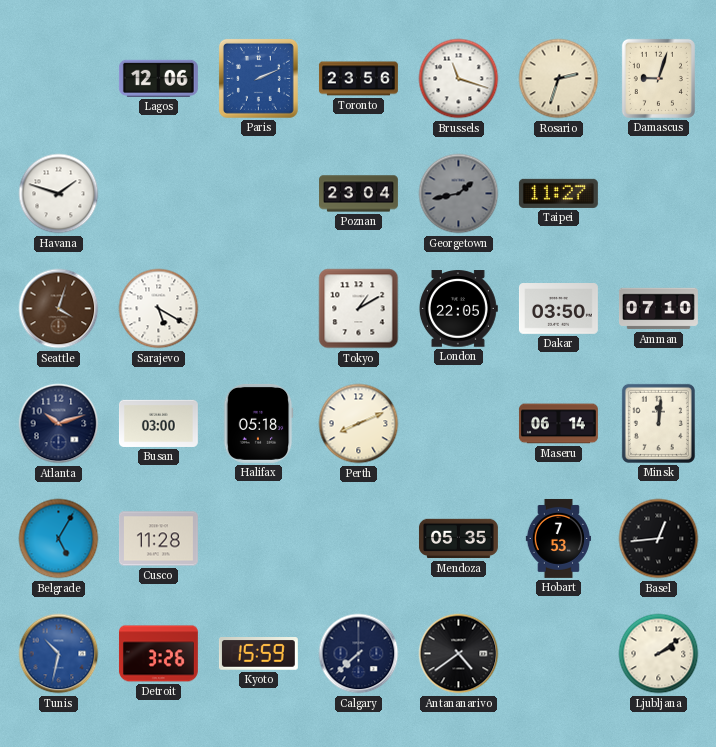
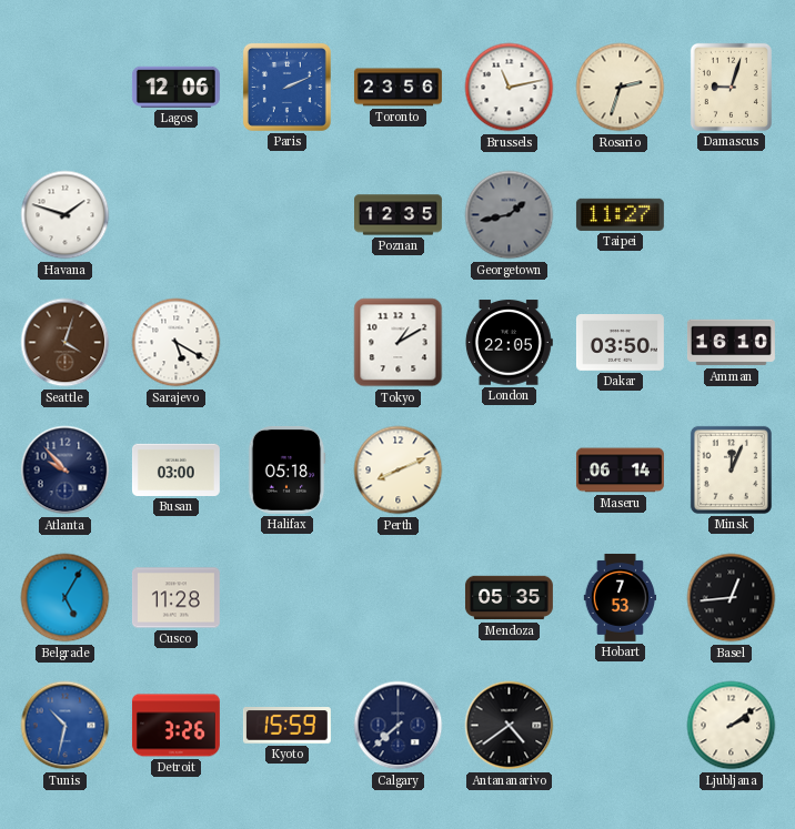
Brussels: 11:18 -> 11:13 (510, 88)
Poznan: 23:04 -> 12:35 (399, 215)
Amman: 07:10 -> 16:10 (731, 343)
Atlanta: 10:12 -> 9:53 (66, 471)
Minsk: 12:01 -> 12:04 (731, 469)
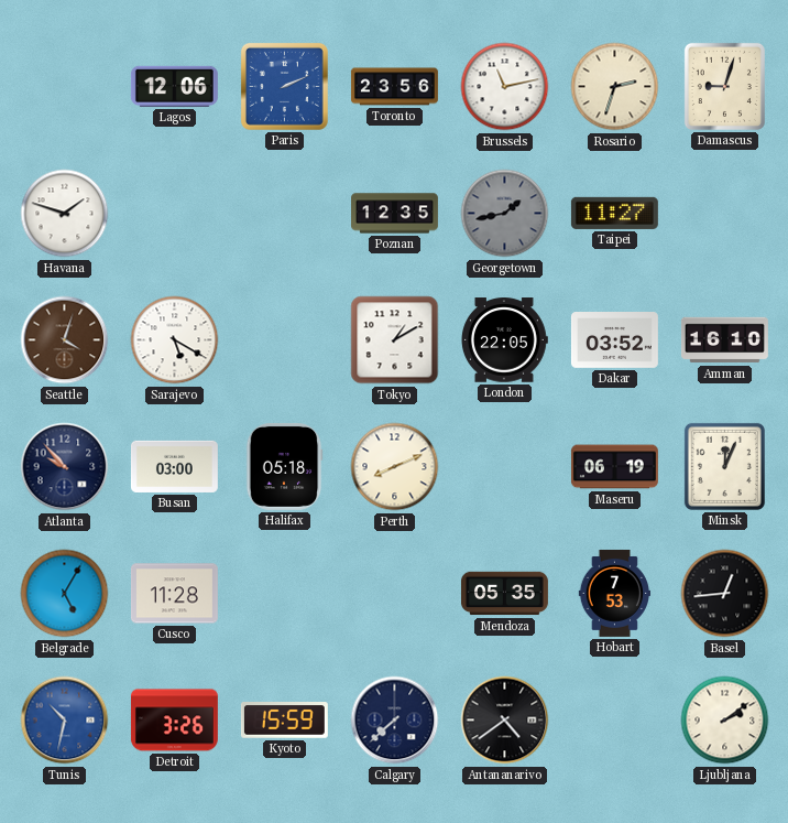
Dakar: 03:50 -> 03:52 (614, 340)
Maseru: 06:14 -> 06:19 (615, 467)
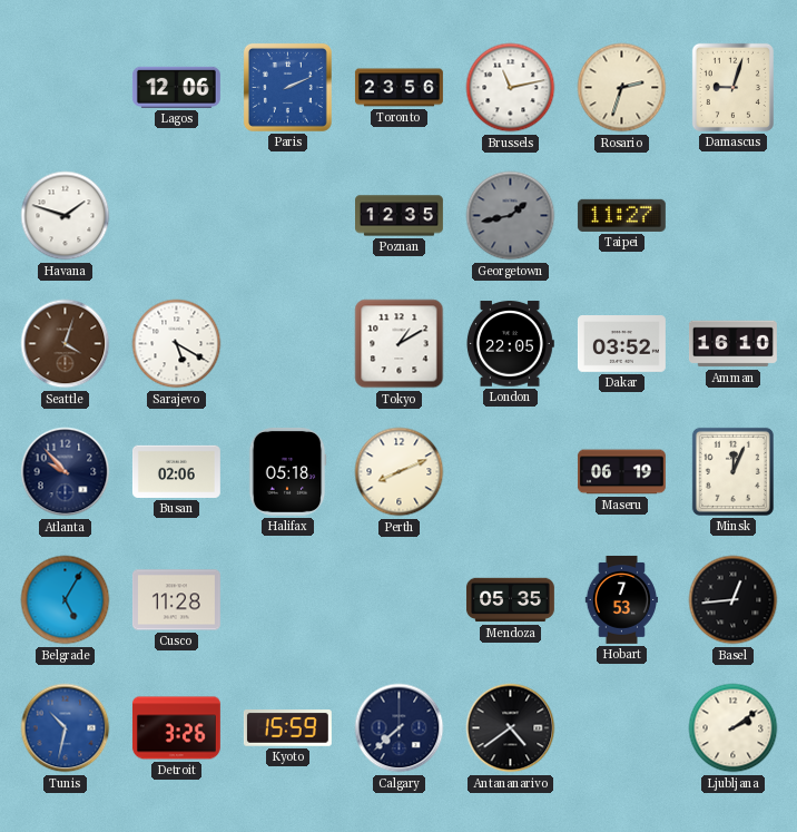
Busan: 03:00 -> 02:06 (176, 471)
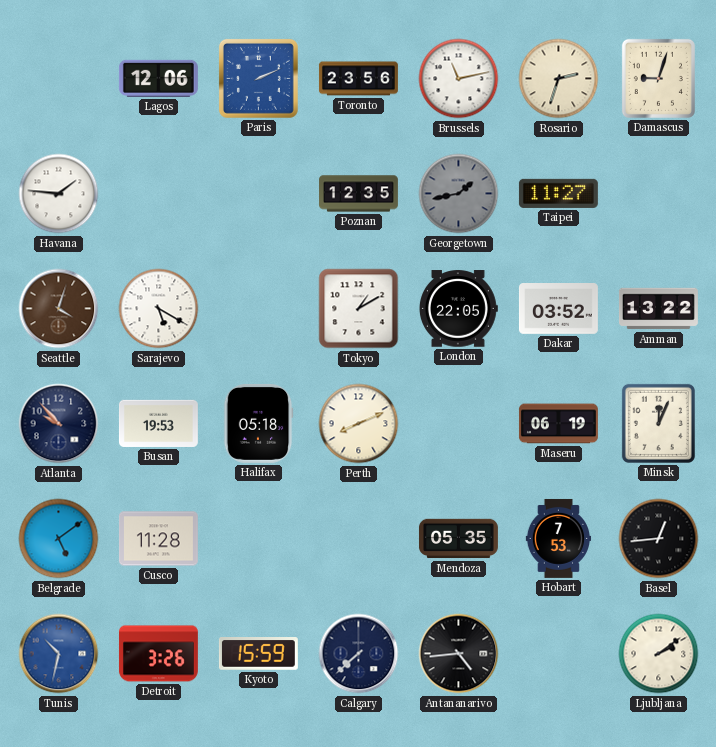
Havana: 1:48 -> 1:46 (59, 194)
Amman: 16:10 -> 13:22 (658, 309)
Busan: 02:06 -> 19:53 (158, 423)
Belgrade: 5:05 -> 5:09 (59, 539)
Antananarivo: 4:39 -> 4:44 (459, 654)
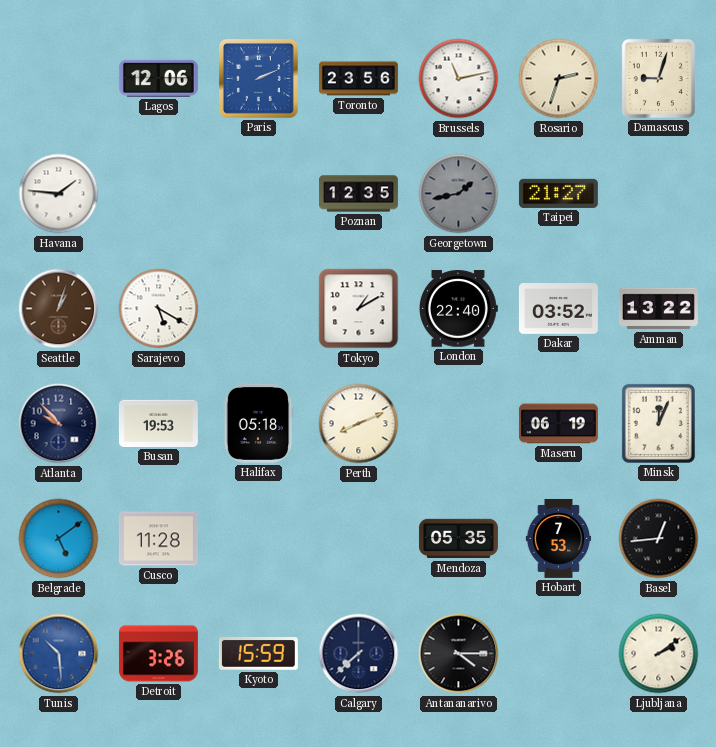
Taipei: 11:27 -> 21:27 (558, 193)
Seattle: 4:03 -> 1:03 (59, 309)
London: 22:05 -> 22:40 (458, 309)
Tunis: 10:32 -> 10:29 (59, 654)
Antananarivo: 4:44 -> 4:15 (459, 654)
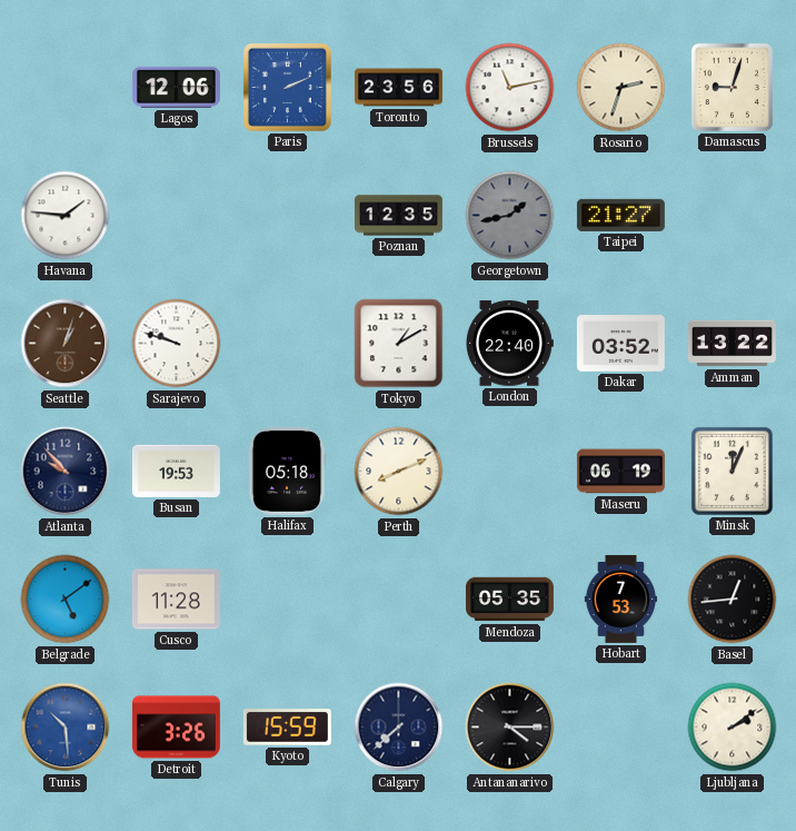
Sarajevo: 5:20 -> 9:48 (177, 344)
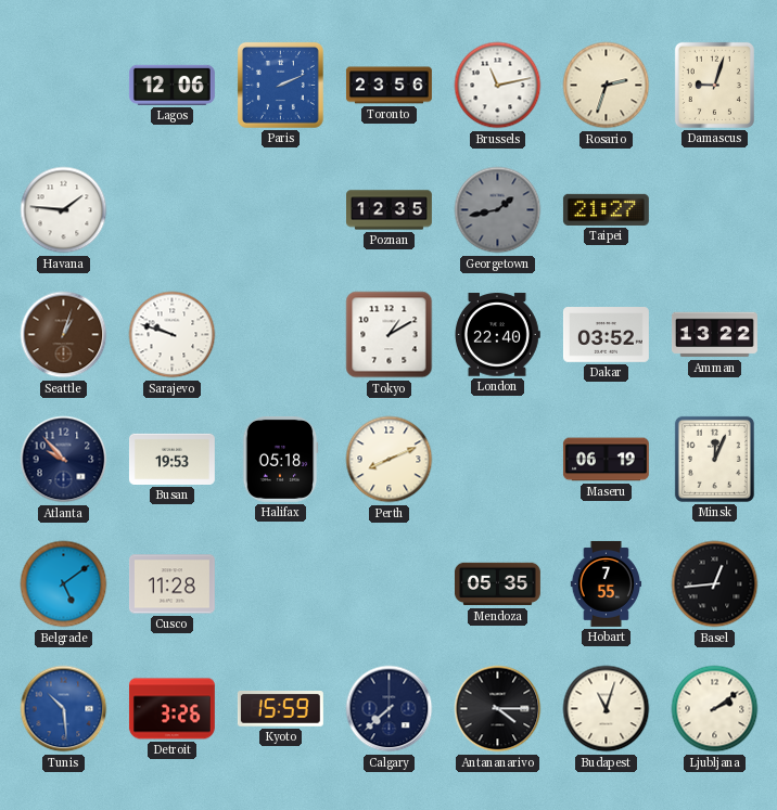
Hobart: 7:53 -> 7:55 (606, 583)
Budapest: none -> 11:03 (607, 709)
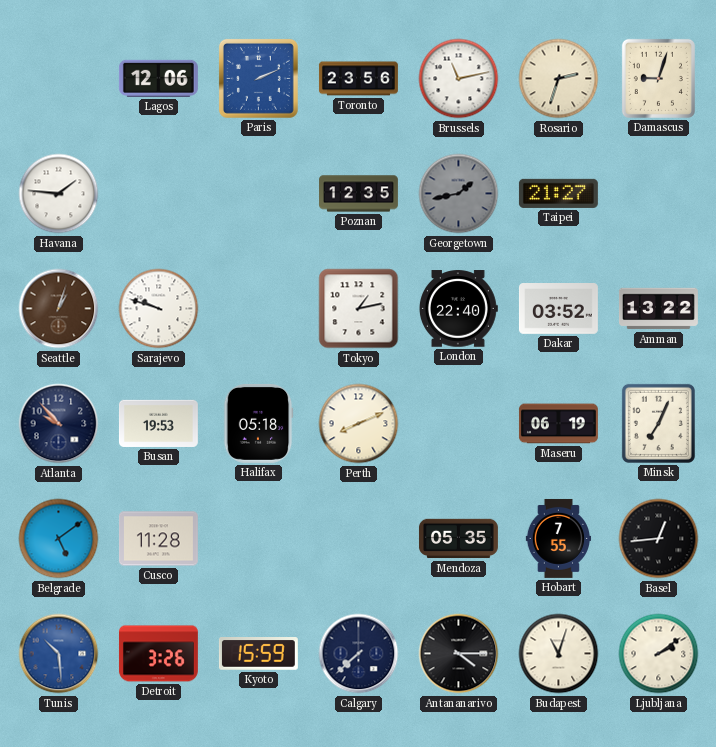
Tokyo: 1:10 -> 1:13 (359, 309)
Minsk: 12:04 -> 7:04 (658, 423)
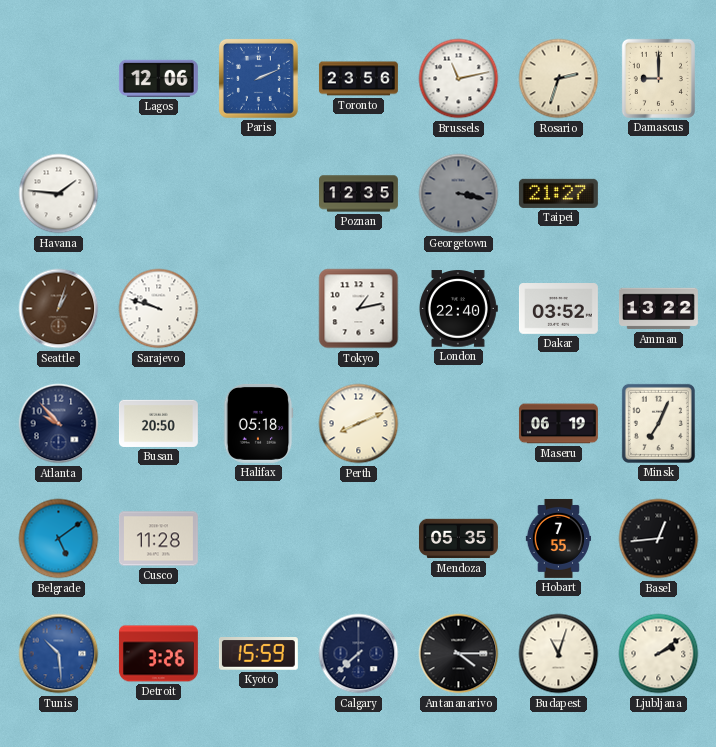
Damascus: 9:03 -> 9:00 (658, 78)
Georgetown: 1:43 -> 3:17 (459, 194)
Busan: 19:53 -> 20:50 (158, 423)
